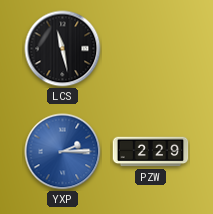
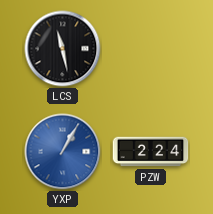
YXP: 2:15 -> 1:05 (63, 152)
PZW: 2:29 -> 2:24 (151, 152)
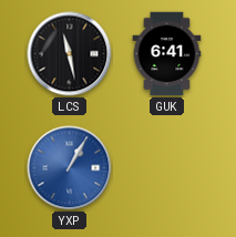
GUK: none -> 6:41 (167, 54)
PZW: 2:24 -> none (151, 152)
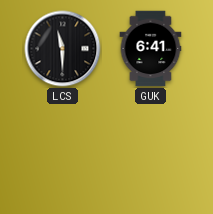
LCS: 11:28 -> 11:30 (63, 49)
YXP: 1:05 -> none (70, 168)
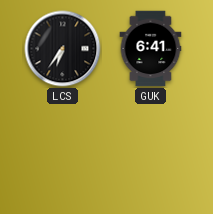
LCS: 11:30 -> 6:36 (63, 49)
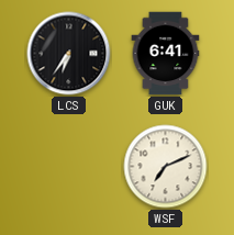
WSF: none -> 7:11 (166, 167)
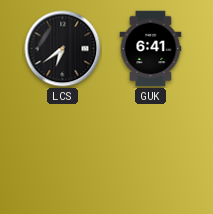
LCS: 6:36 -> 6:39 (63, 49)
WSF: 7:11 -> none (166, 167)
